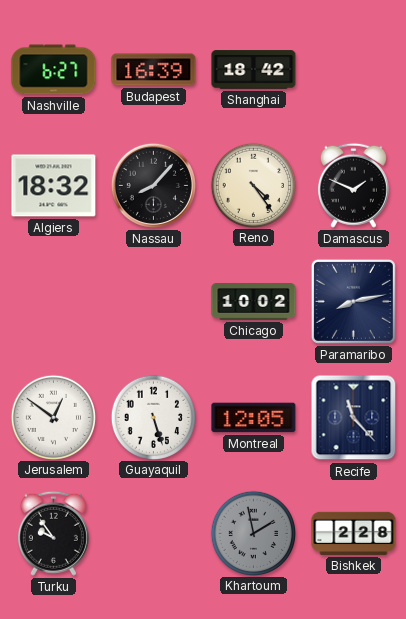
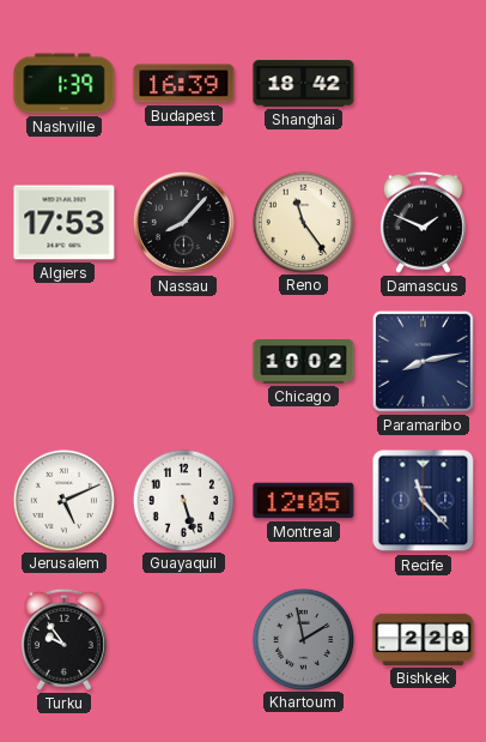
Nashville: 6:27 -> 1:39 (65, 84)
Algiers: 18:32 -> 17:53 (65, 223)
Reno: 4:24 -> 11:24 (303, 222)
Jerusalem: 12:51 -> 5:11 (63, 500)
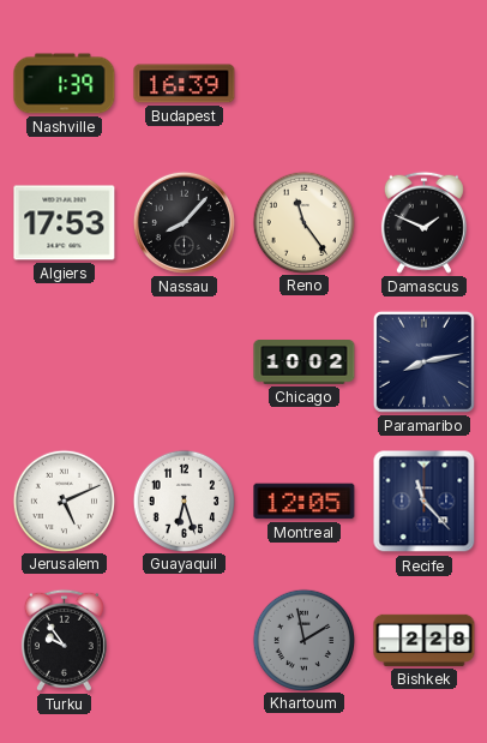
Shanghai: 18:42 -> none (304, 84)
Guayaquil: 5:27 -> 6:27 (184, 501)
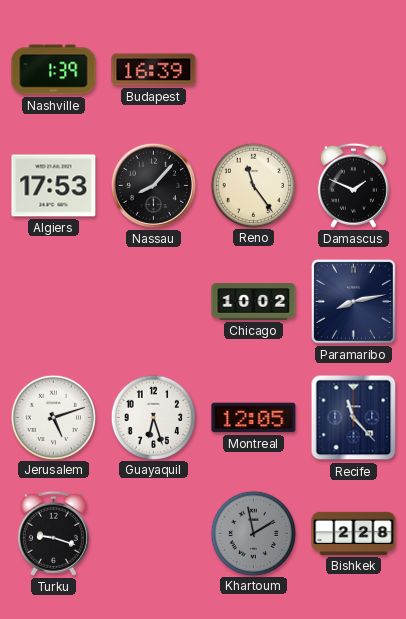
Jerusalem: 5:11 -> 5:12 (53, 417)
Turku: 9:54 -> 9:18 (53, 533)
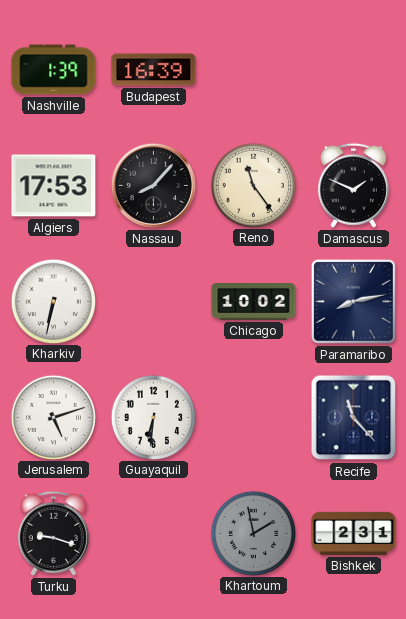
Kharkiv: none -> 6:32 (53, 301)
Guayaquil: 6:27 -> 6:31 (153, 417)
Montreal: 12:05 -> none (254, 418)
Bishkek: 2:28 -> 2:31 (354, 533)
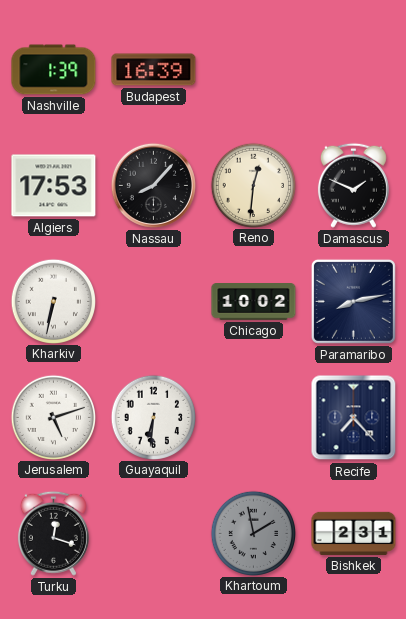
Reno: 11:24 -> 12:31 (253, 185)
Recife: 11:23 -> 7:23 (354, 418)
Turku: 9:18 -> 12:18 (53, 533)
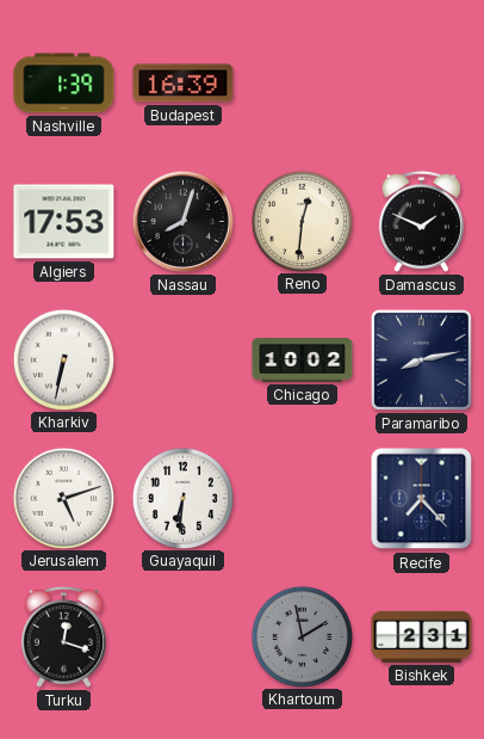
Nassau: 8:07 -> 8:03 (182, 221)
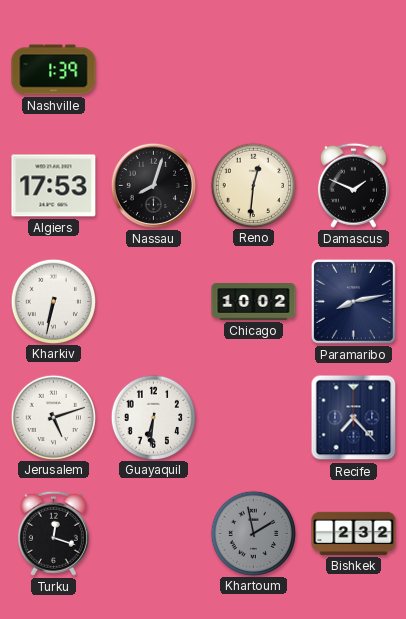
Budapest: 16:39 -> none (184, 84)
Bishkek: 2:31 -> 2:32 (354, 533)
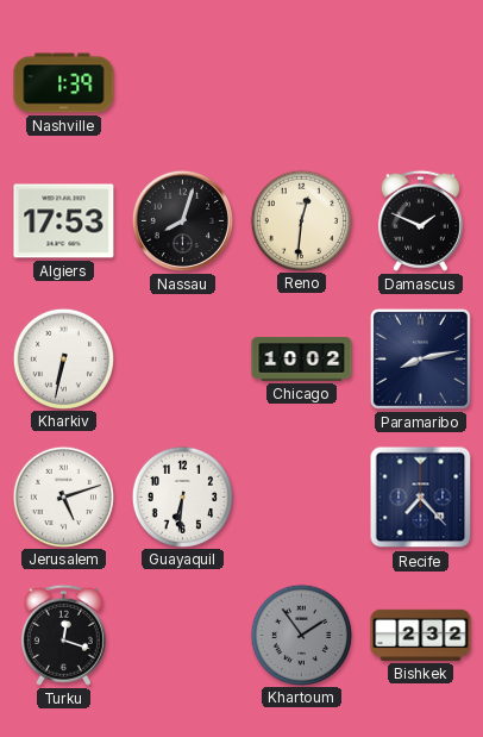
Khartoum: 1:58 -> 1:54 (301, 635)
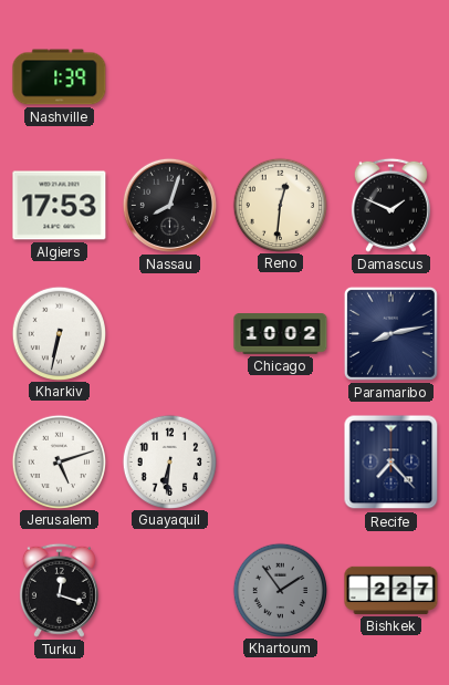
Bishkek: 2:32 -> 2:27 (391, 590)
